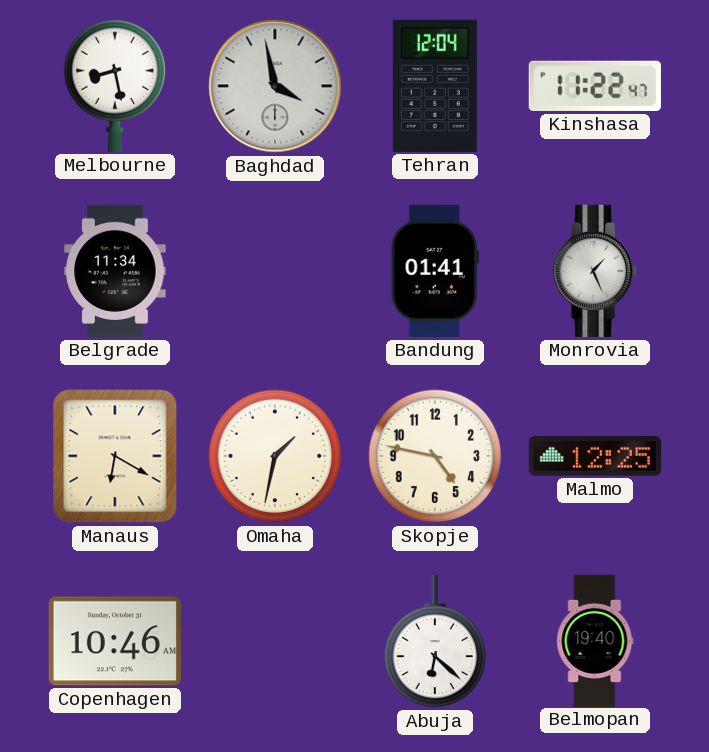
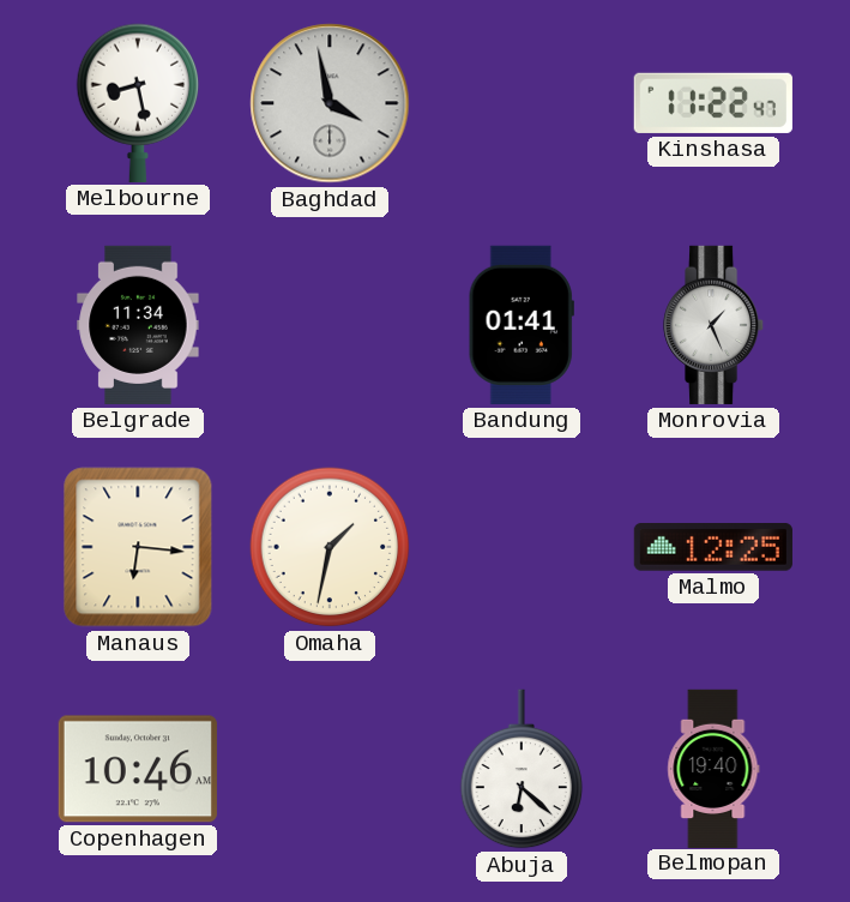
Tehran: 12:04 -> none (435, 86)
Manaus: 6:20 -> 6:16 (138, 547)
Skopje: 4:47 -> none (435, 456)
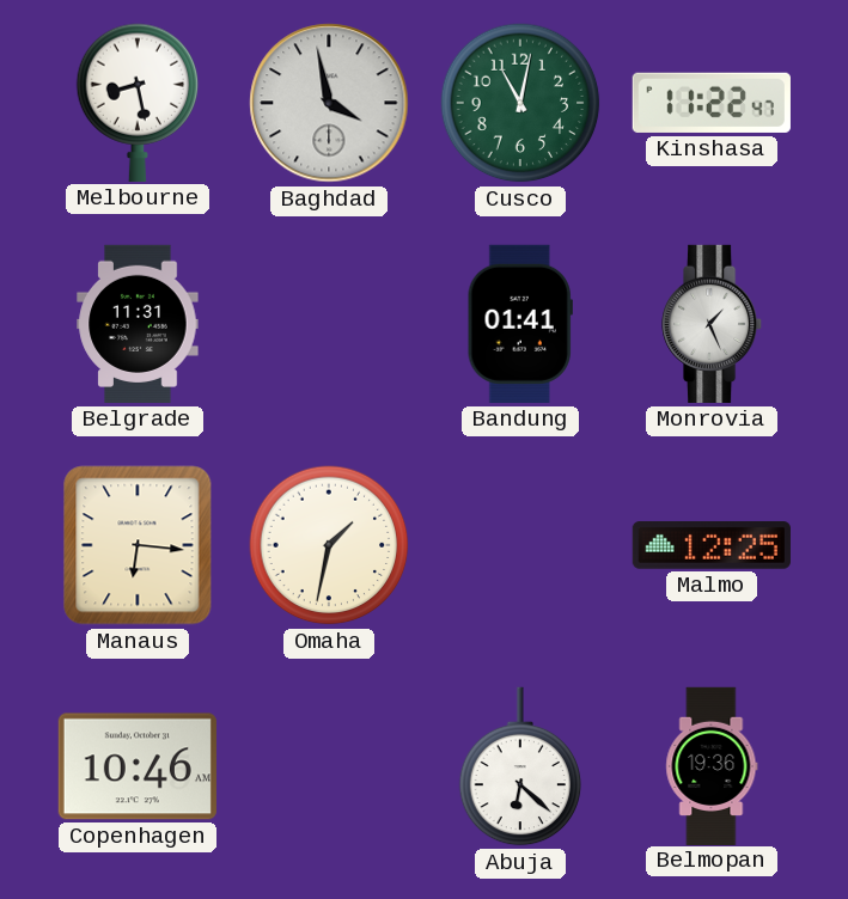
Cusco: none -> 11:02 (520, 103)
Belgrade: 11:34 -> 11:31 (138, 324)
Belmopan: 19:40 -> 19:36 (712, 765)
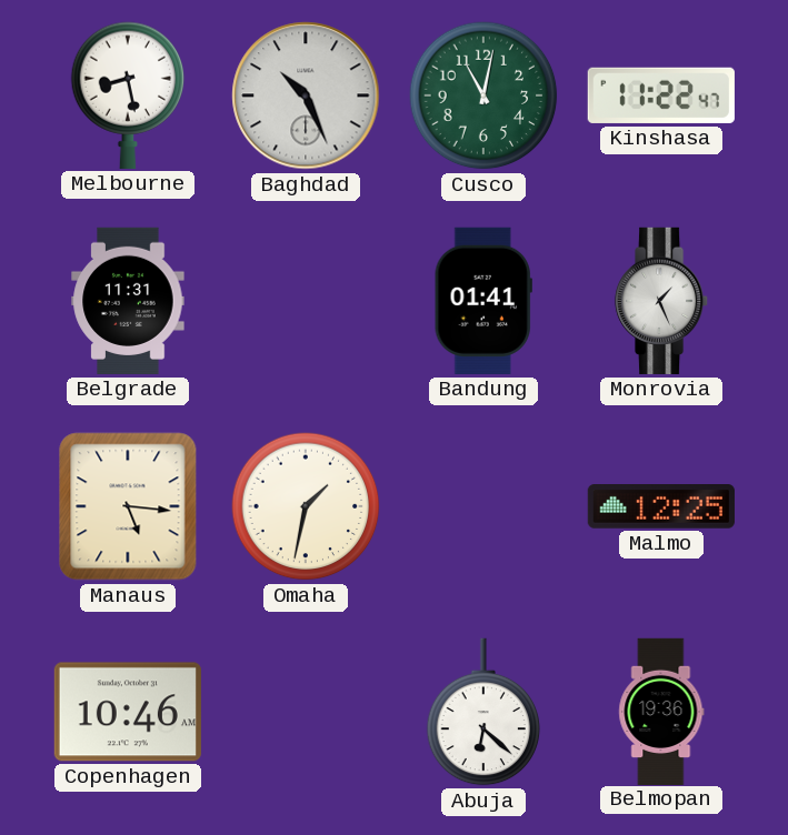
Baghdad: 3:58 -> 10:26 (306, 95)
Manaus: 6:16 -> 5:16 (128, 506)
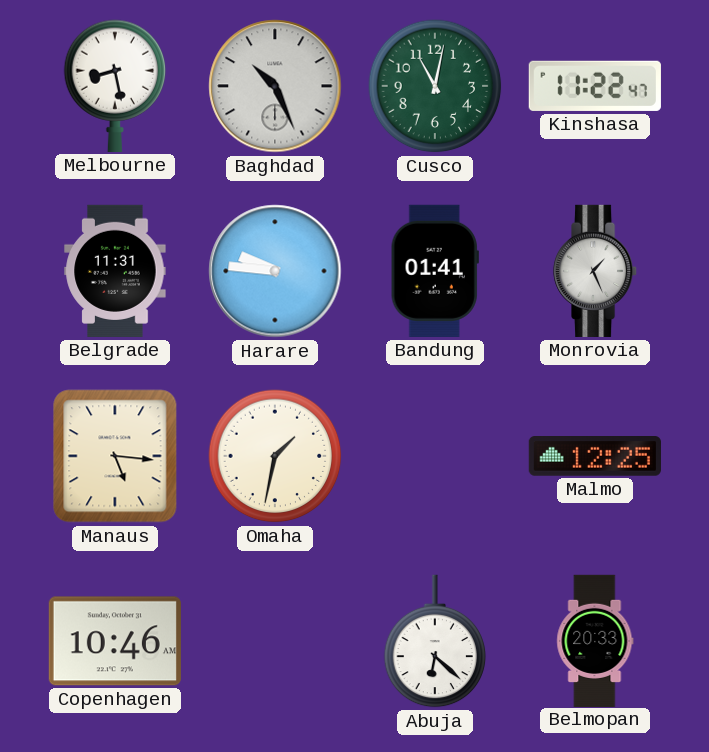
Harare: none -> 9:46 (275, 271)
Belmopan: 19:36 -> 20:33 (595, 640)
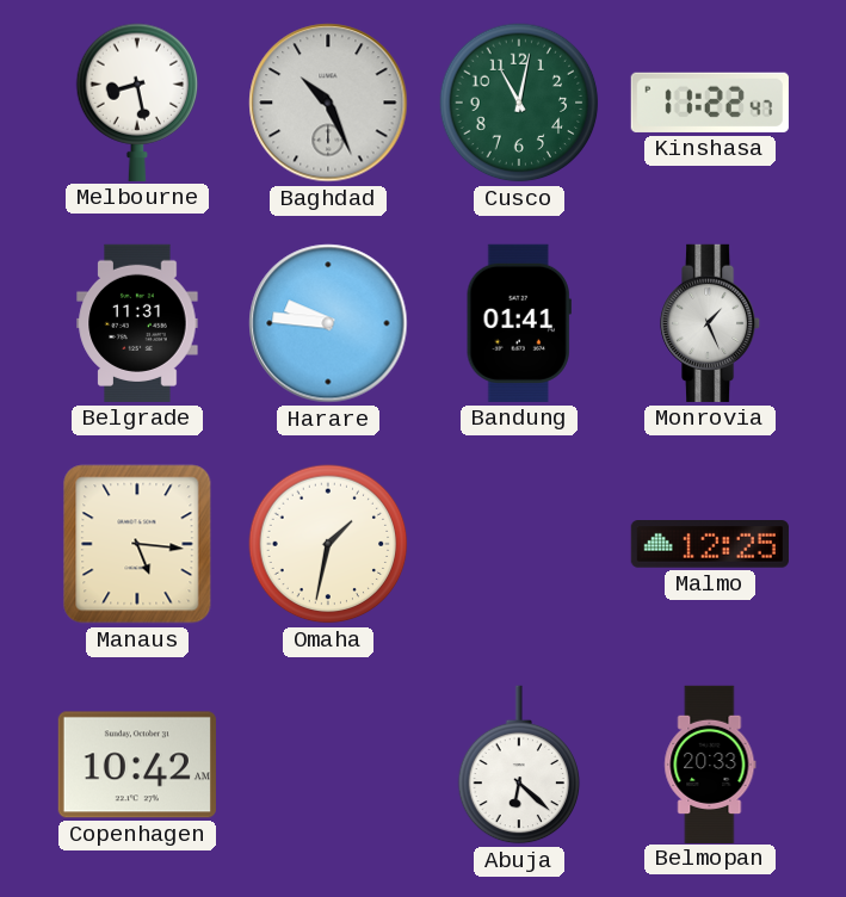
Copenhagen: 10:46 -> 10:42 (137, 765)
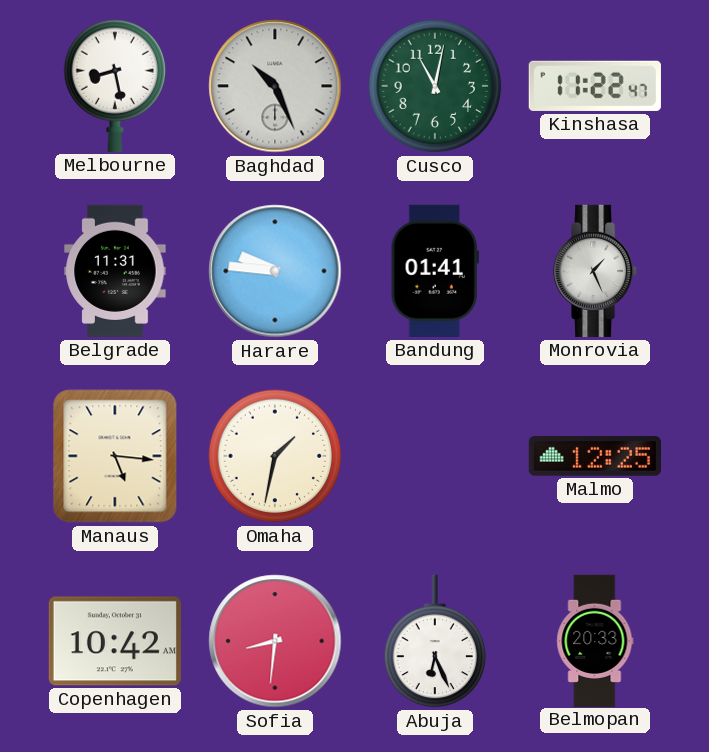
Sofia: none -> 8:31 (275, 641)
Abuja: 6:22 -> 6:26 (435, 641)
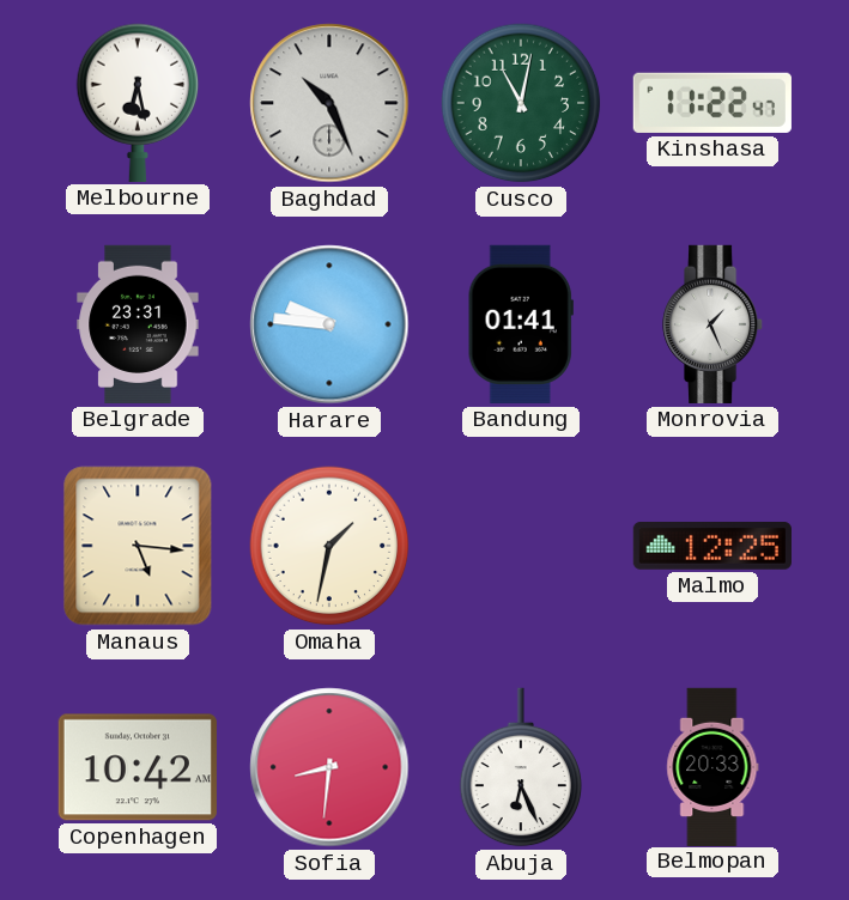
Melbourne: 8:28 -> 6:28 (138, 103)
Belgrade: 11:31 -> 23:31 (138, 324)
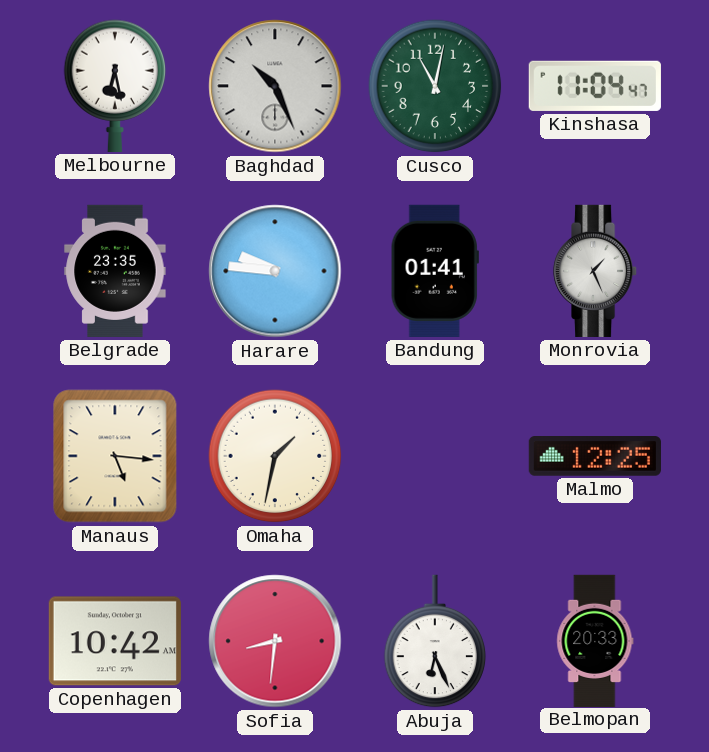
Kinshasa: 11:22 -> 11:04 (595, 86)
Belgrade: 23:31 -> 23:35 (115, 271)
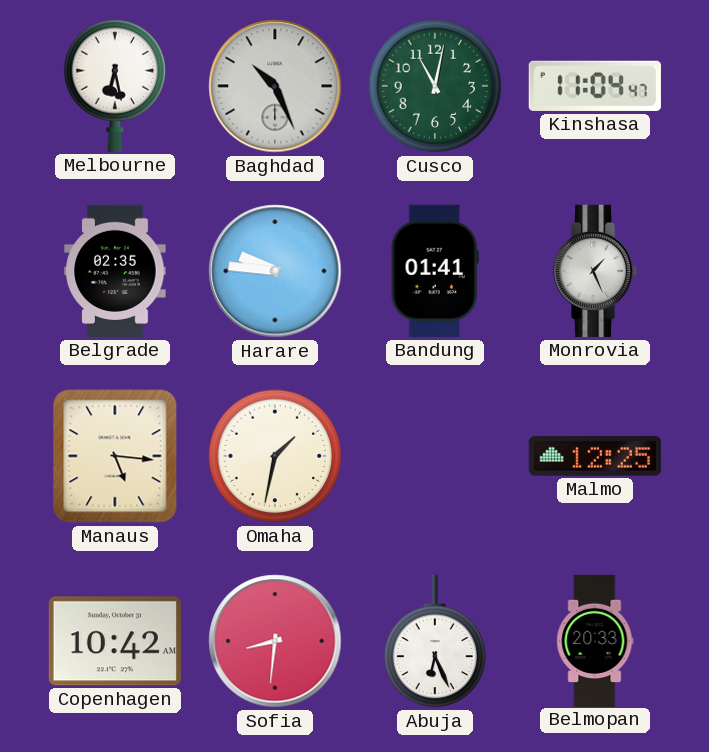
Belgrade: 23:35 -> 02:35 (115, 271)
